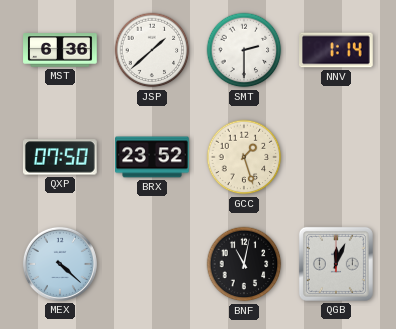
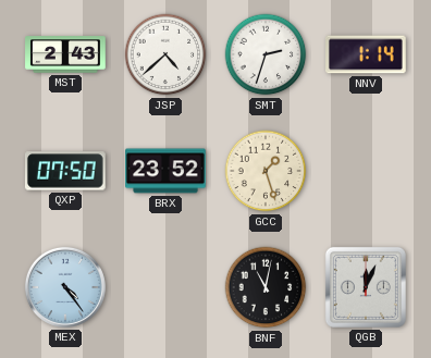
MST: 6:36 -> 2:43 (65, 54)
JSP: 1:38 -> 4:38 (165, 54)
SMT: 2:30 -> 2:33 (266, 54)
MEX: 4:22 -> 4:24 (65, 287)
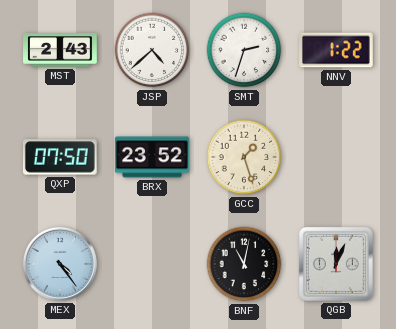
NNV: 1:14 -> 1:22 (337, 50)
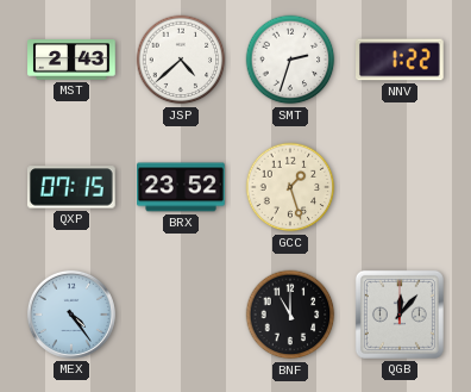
QXP: 07:50 -> 07:15 (71, 187)
BNF: 11:02 -> 11:00 (290, 315)
QGB: 12:04 -> 12:07 (400, 315)
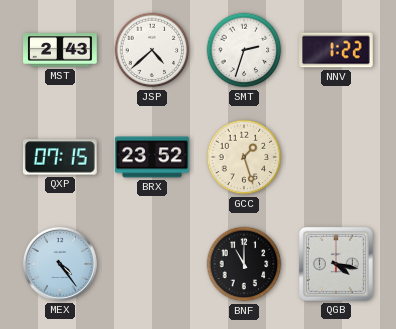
QGB: 12:07 -> 4:17 (336, 264)
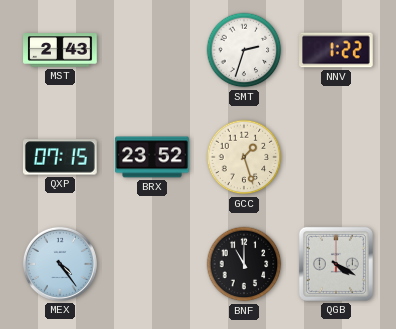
JSP: 4:38 -> none (152, 50)
QGB: 4:17 -> 4:20 (336, 264)
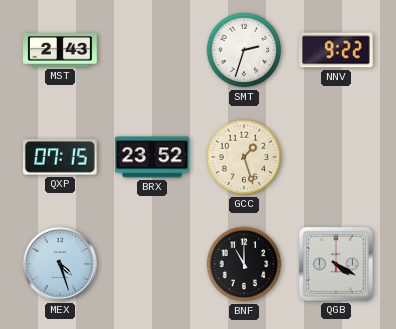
NNV: 1:22 -> 9:22 (337, 50)
MEX: 4:24 -> 4:27 (60, 264)
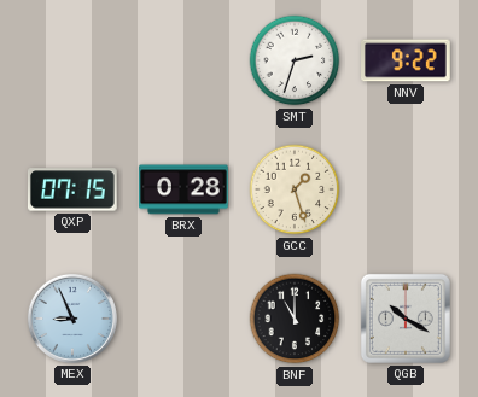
MST: 2:43 -> none (60, 50)
BRX: 23:52 -> 0:28 (183, 189)
MEX: 4:27 -> 8:56 (72, 319)
QGB: 4:20 -> 10:20 (406, 319)
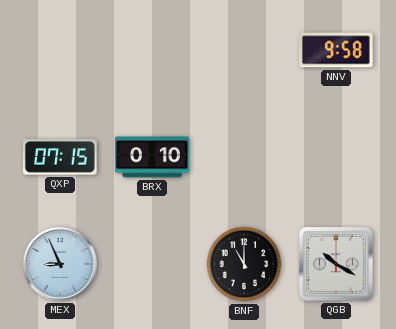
SMT: 2:33 -> none (295, 60)
NNV: 9:22 -> 9:58 (337, 50)
BRX: 0:28 -> 0:10 (152, 157)
GCC: 1:27 -> none (295, 189)
